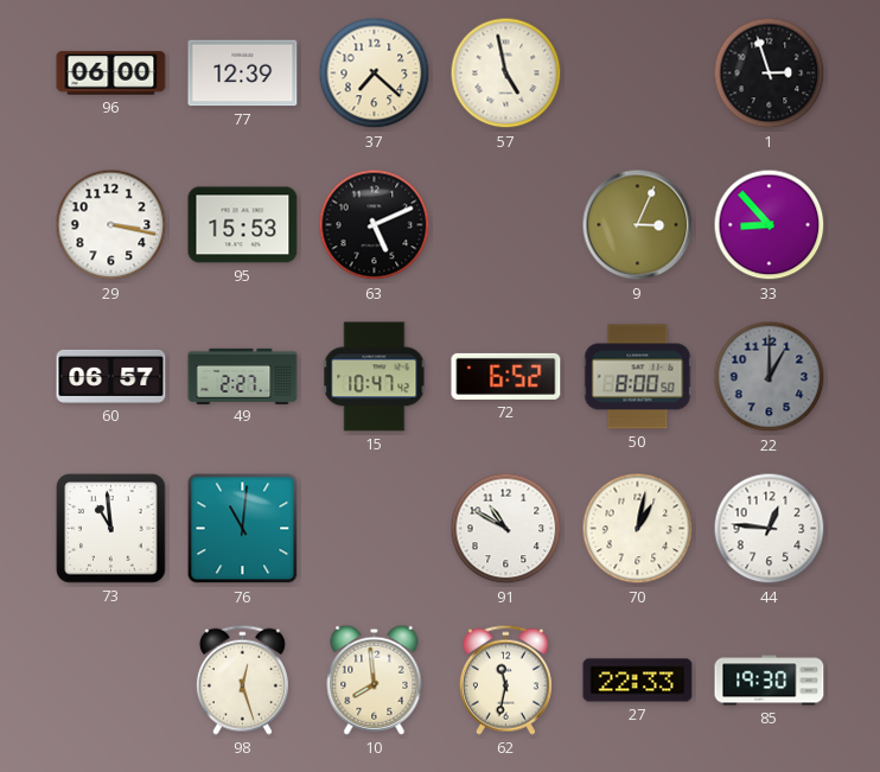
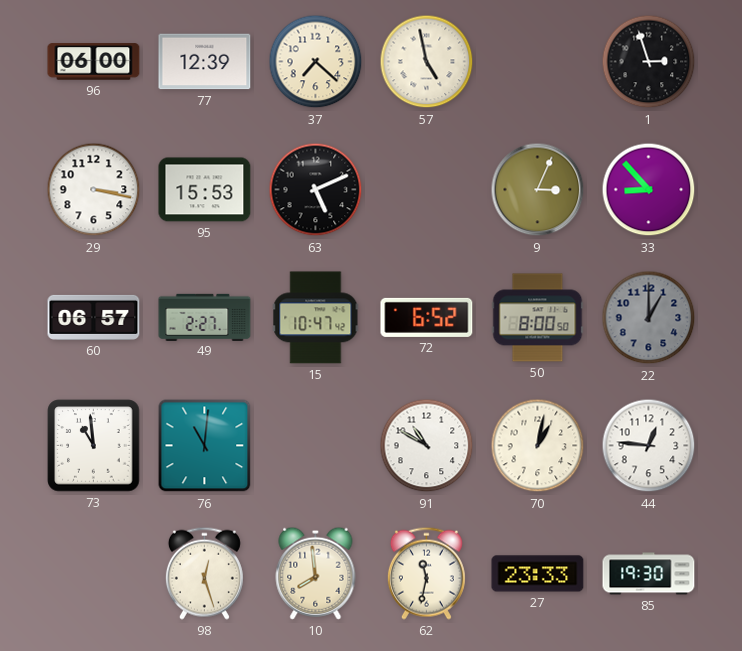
27: 22:33 -> 23:33 (538, 574)
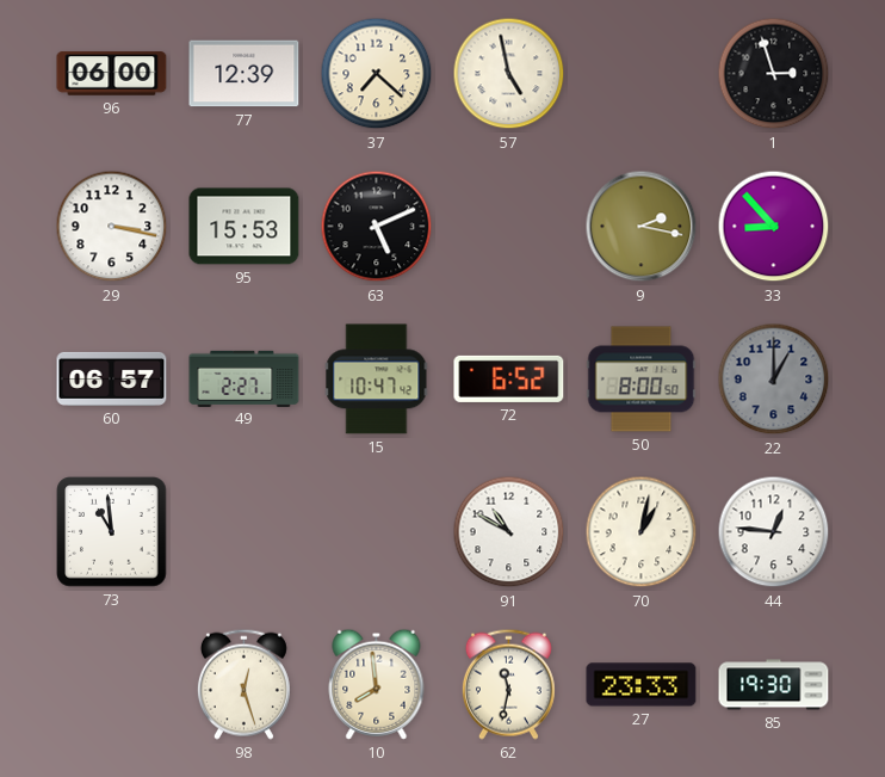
9: 3:04 -> 2:17 (642, 227)
76: 11:01 -> none (205, 446)
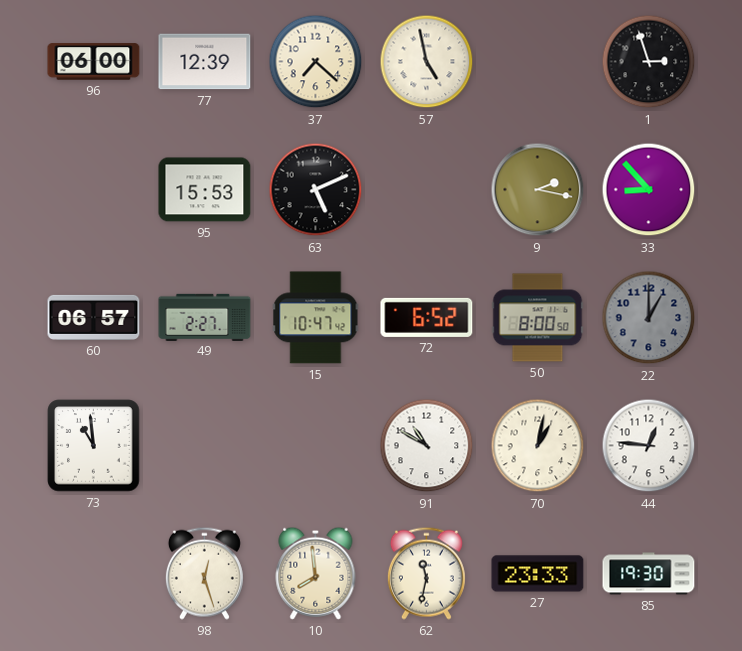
29: 3:17 -> none (112, 227)
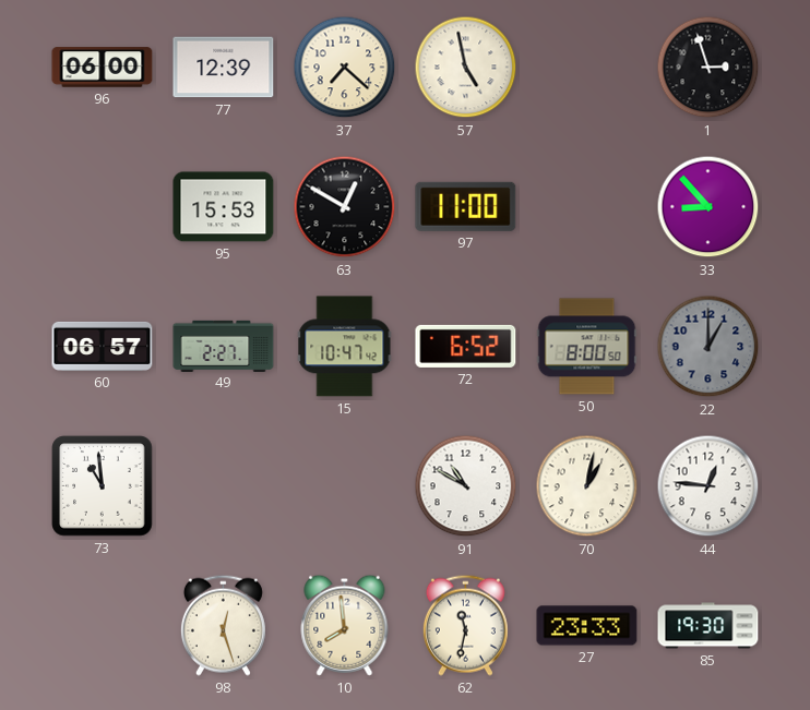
63: 5:11 -> 12:50 (345, 207)
97: none -> 11:00 (466, 206)
9: 2:17 -> none (538, 190)
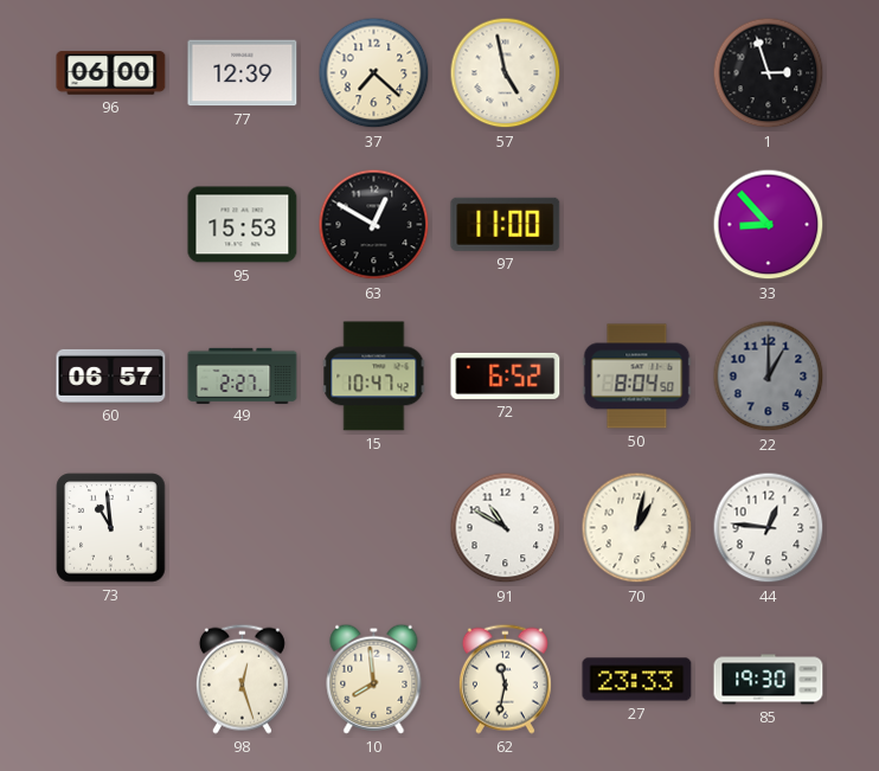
50: 8:00 -> 8:04 (637, 377)
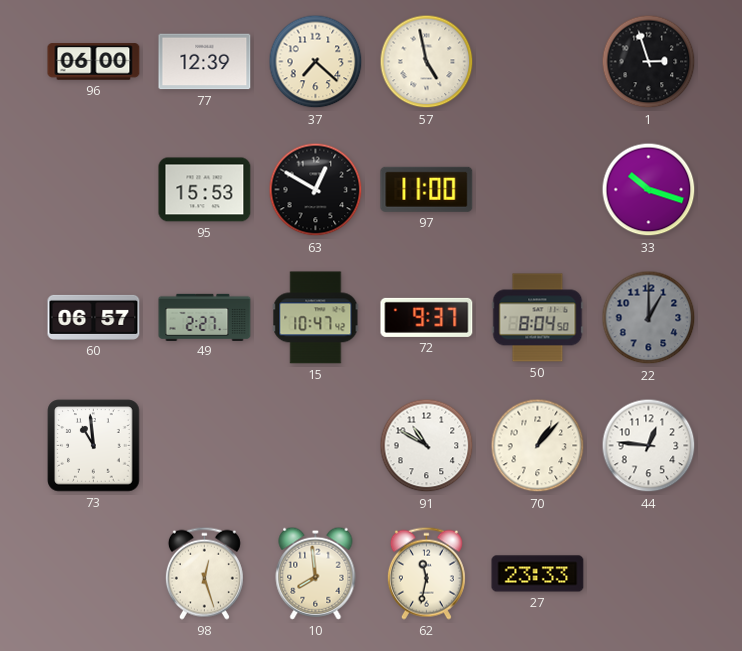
33: 8:53 -> 10:18 (649, 190)
72: 6:52 -> 9:37 (427, 317)
70: 1:02 -> 1:07 (538, 446)
85: 19:30 -> none (769, 680)
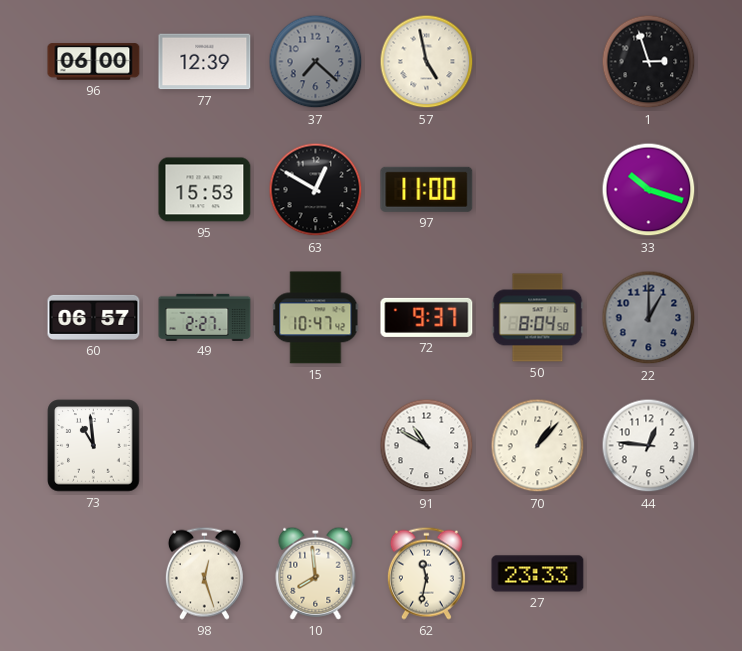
37 dial: cream -> grey (316, 62)
